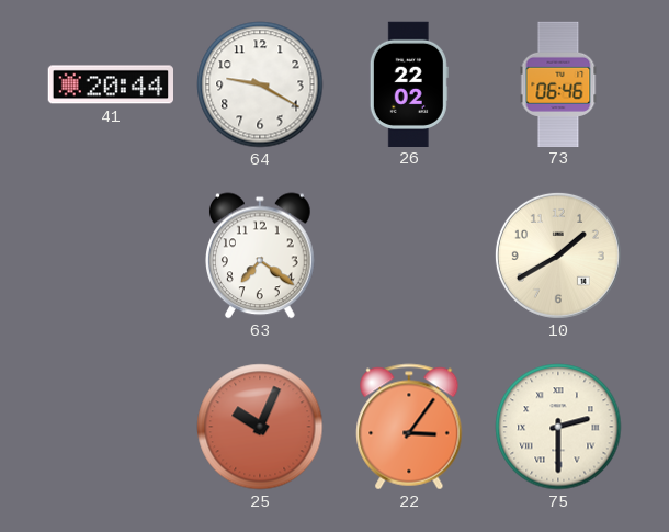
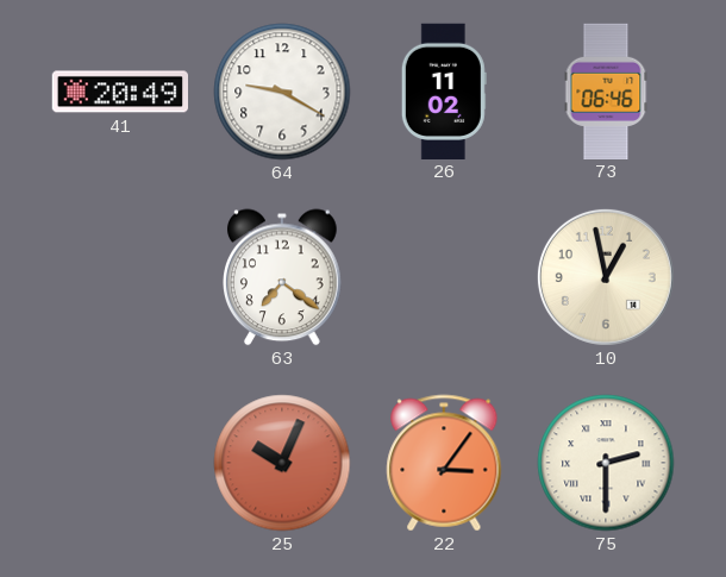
41: 20:44 -> 20:49 (119, 92)
26: 22:02 -> 11:02 (444, 90)
10: 1:40 -> 12:58 (606, 277)
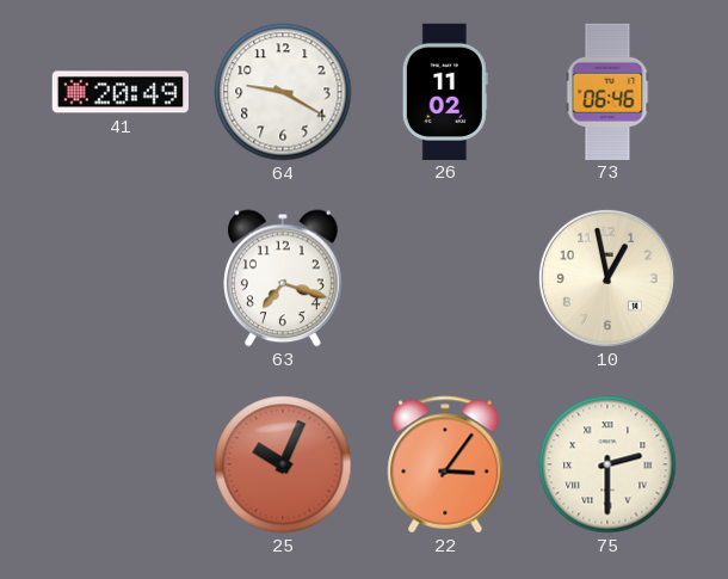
63: 7:21 -> 7:18 (284, 278)
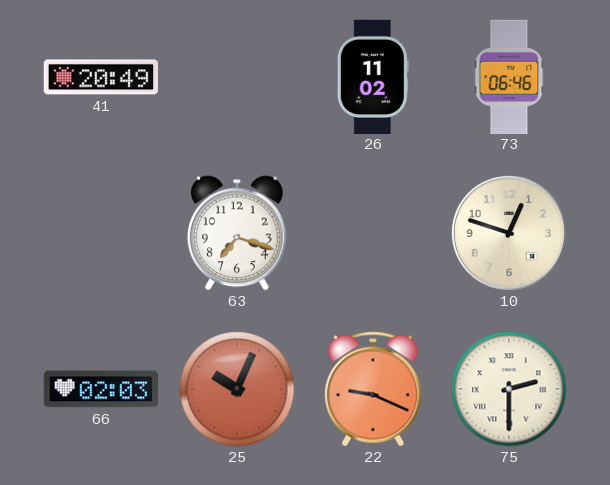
64: 9:20 -> none (283, 92)
10: 12:58 -> 12:48 (509, 233)
66: none -> 02:03 (100, 389)
22: 3:06 -> 9:19 (373, 389)
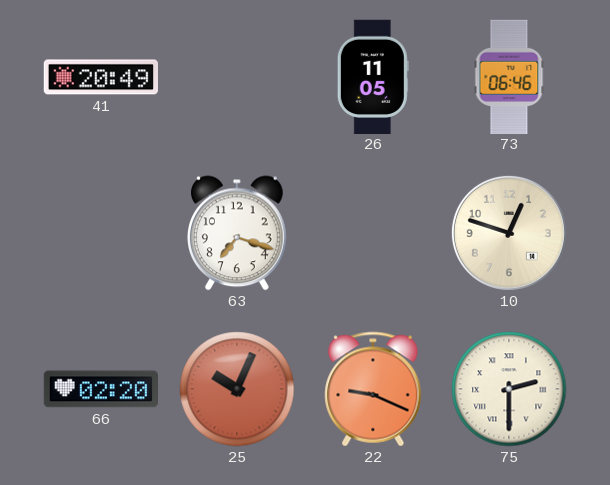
26: 11:02 -> 11:05 (373, 76)
66: 02:03 -> 02:20 (100, 389)
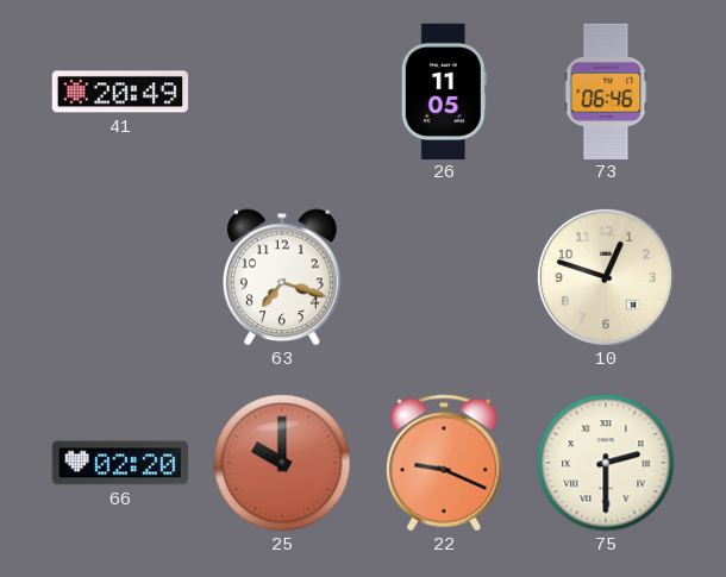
25: 10:04 -> 10:00 (282, 463)
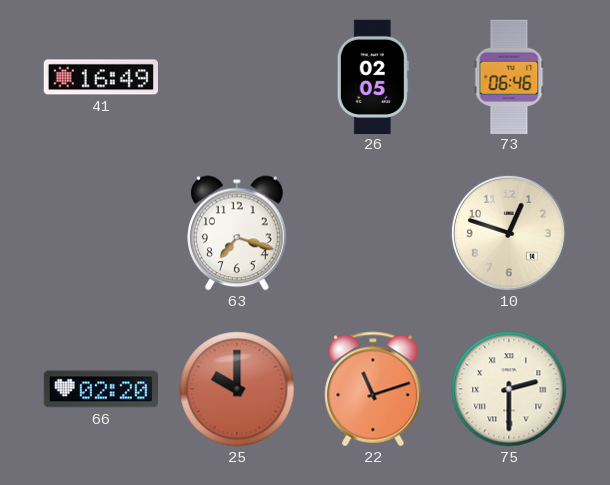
41: 20:49 -> 16:49 (100, 77)
26: 11:05 -> 02:05 (373, 76)
22: 9:19 -> 11:12 (373, 389)
